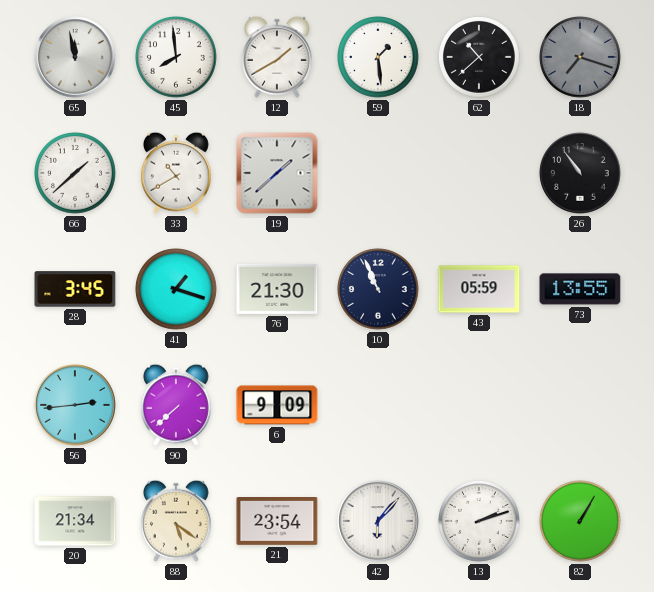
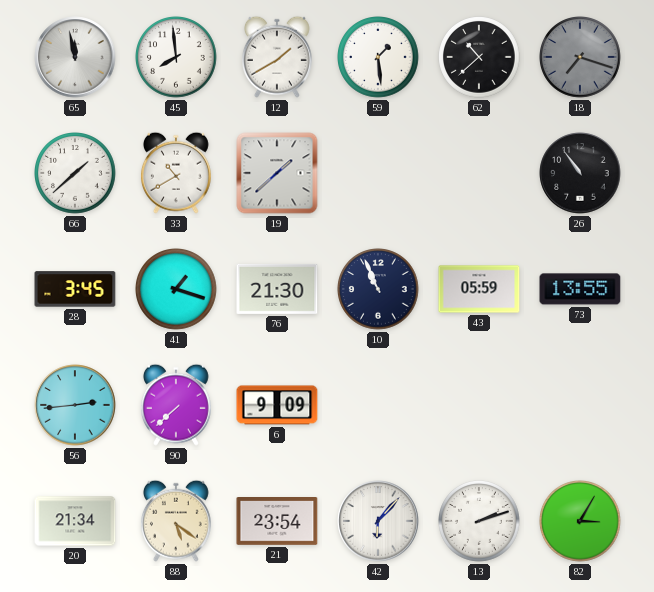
82: 1:05 -> 3:05 (581, 522)
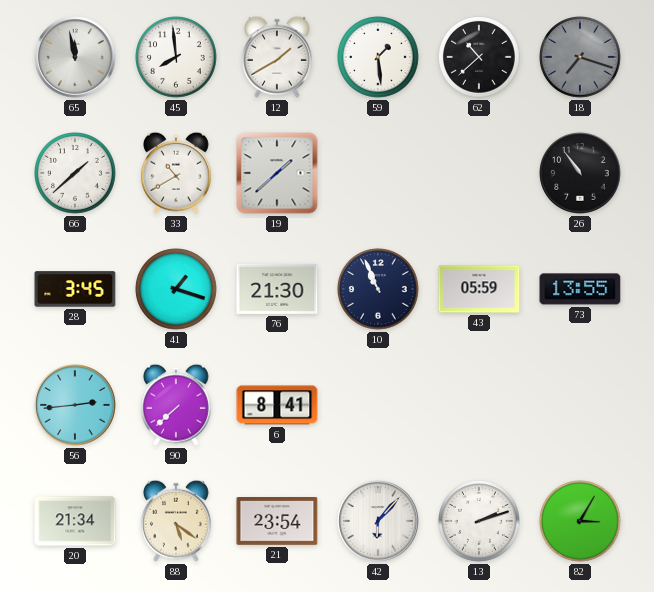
6: 9:09 -> 8:41 (277, 405)
